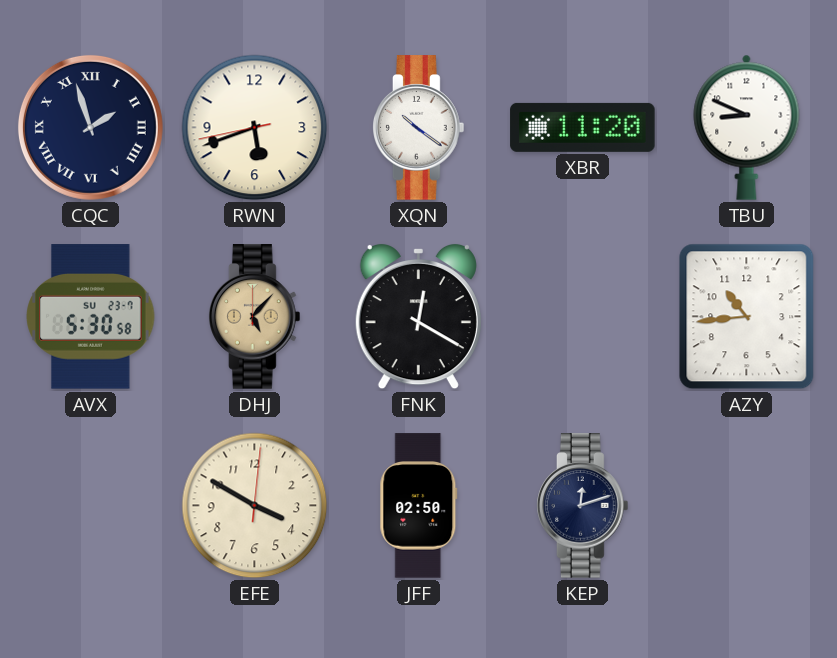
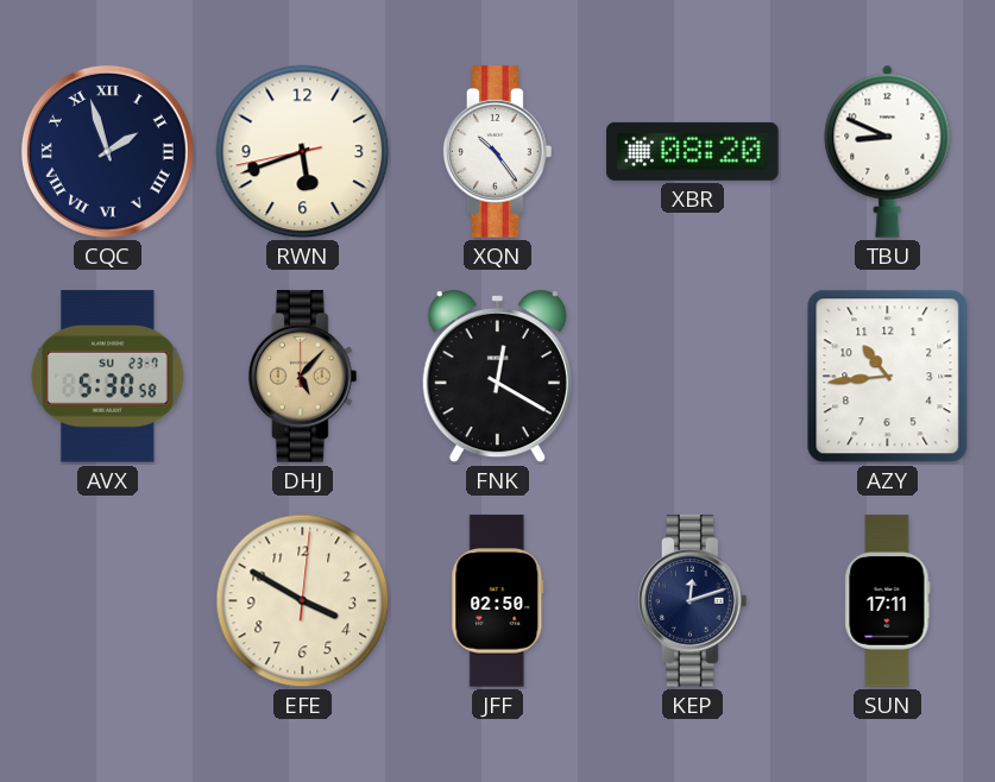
XQN: 10:21 -> 10:24 (498, 152)
XBR: 11:20 -> 08:20 (693, 151)
SUN: none -> 17:11 (888, 601)
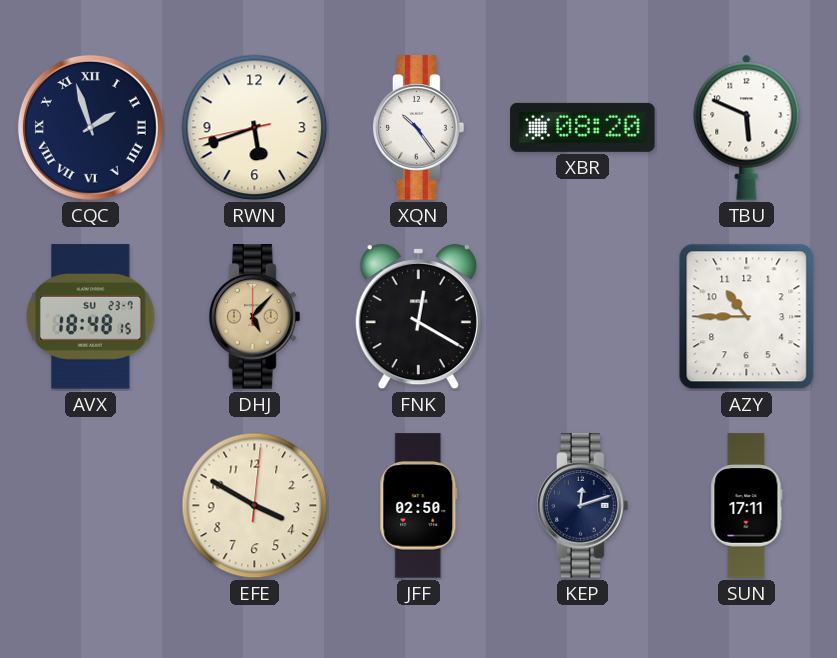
TBU: 8:49 -> 5:49 (747, 127)
AVX: 5:30 -> 18:48 (91, 317)
AZY: 10:44 -> 10:45 (747, 317)
